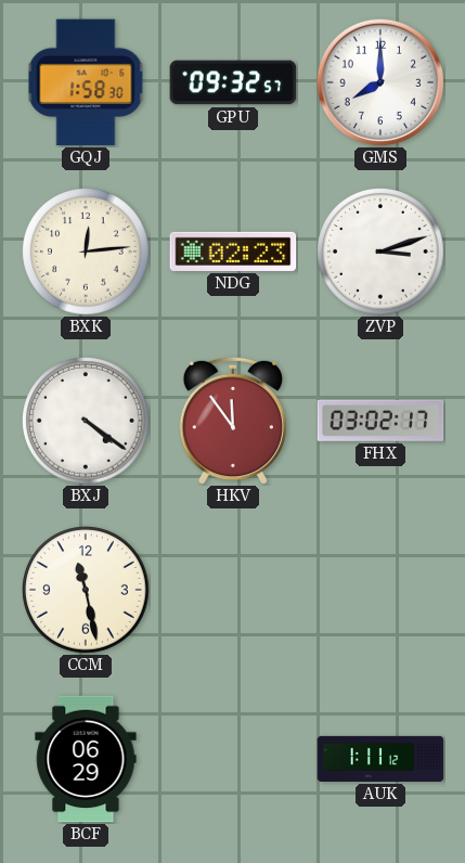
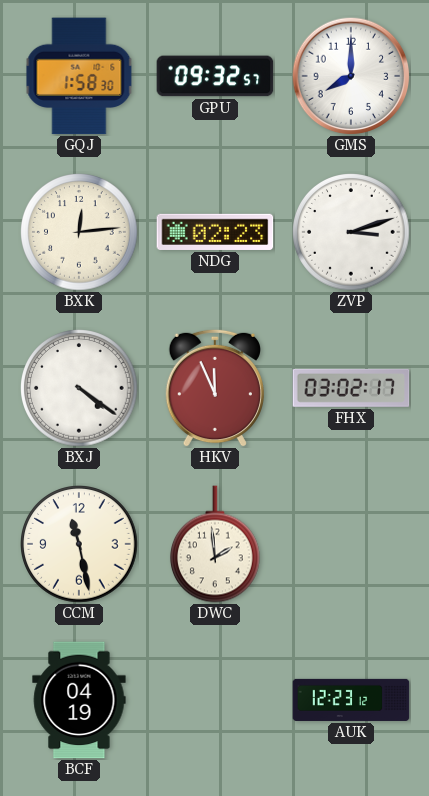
HKV: 11:54 -> 11:56 (215, 388)
DWC: none -> 1:59 (215, 544)
BCF: 06:29 -> 04:19 (79, 700)
AUK: 1:11 -> 12:23 (351, 700)
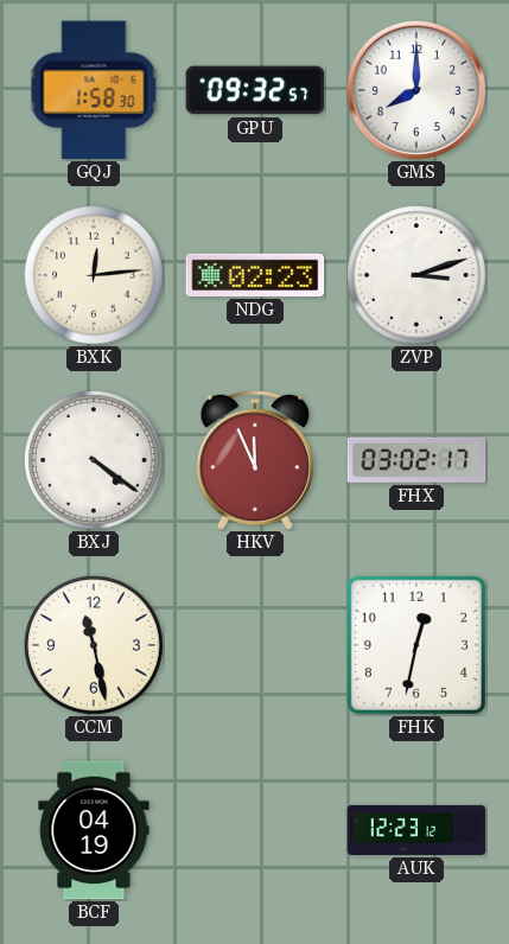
DWC: 1:59 -> none (215, 544)
FHK: none -> 12:32 (416, 645)
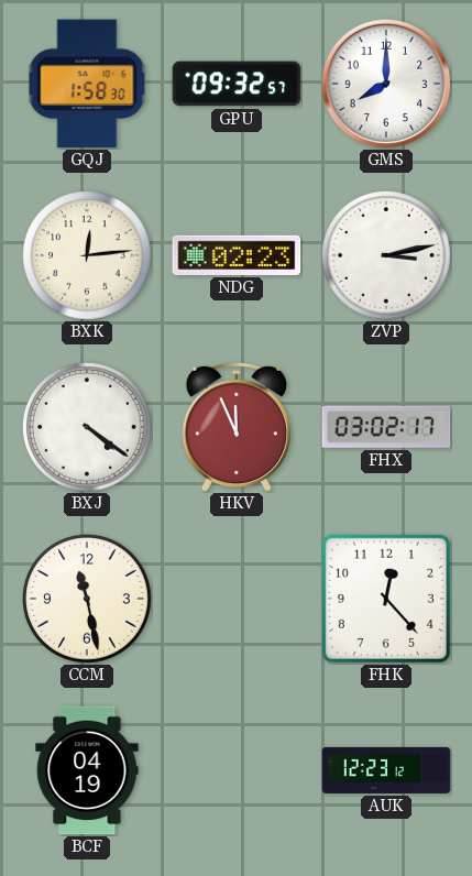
ZVP: 3:12 -> 3:13 (386, 256)
FHK: 12:32 -> 12:23 (386, 599)
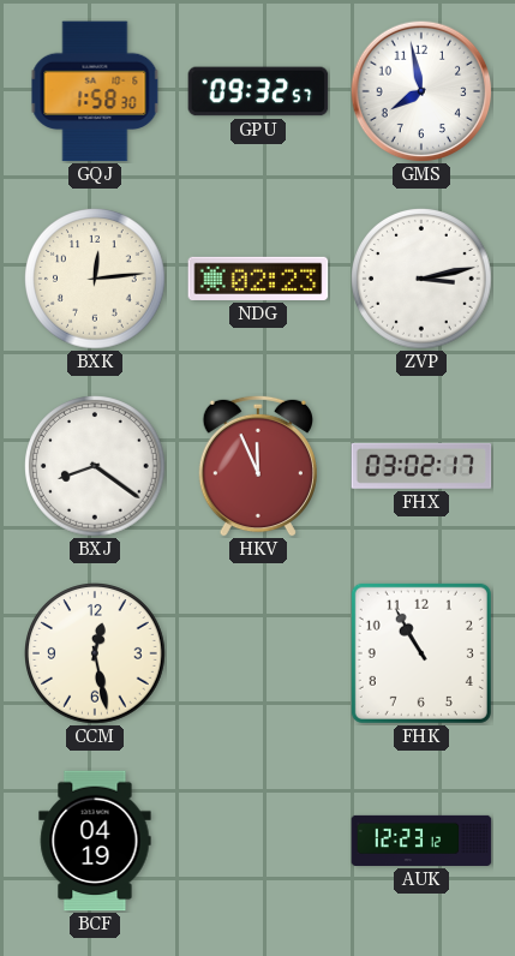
GMS: 8:00 -> 7:58 (421, 91)
BXJ: 4:21 -> 8:21 (95, 467)
CCM: 11:28 -> 12:28 (95, 655)
FHK: 12:23 -> 10:55 (421, 653)
